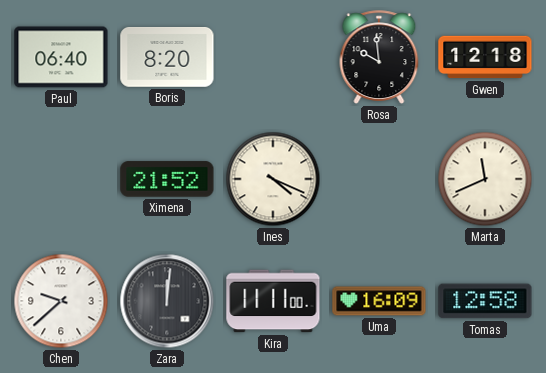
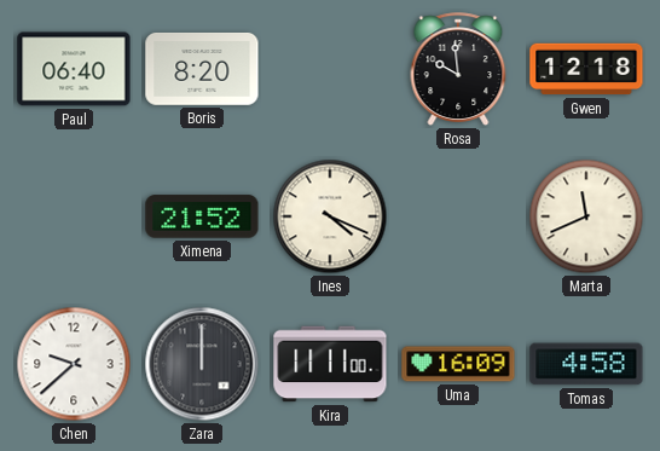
Zara: 12:01 -> 12:00 (202, 364)
Tomas: 12:58 -> 4:58 (586, 364)
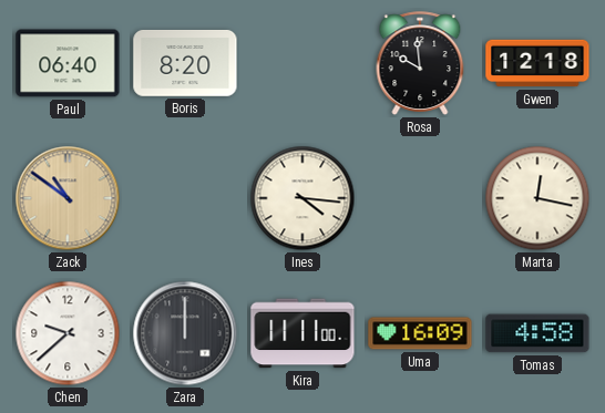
Zack: none -> 10:51 (68, 198)
Ximena: 21:52 -> none (202, 216)
Ines: 4:19 -> 4:16 (302, 198)
Marta: 11:41 -> 12:17 (537, 198)
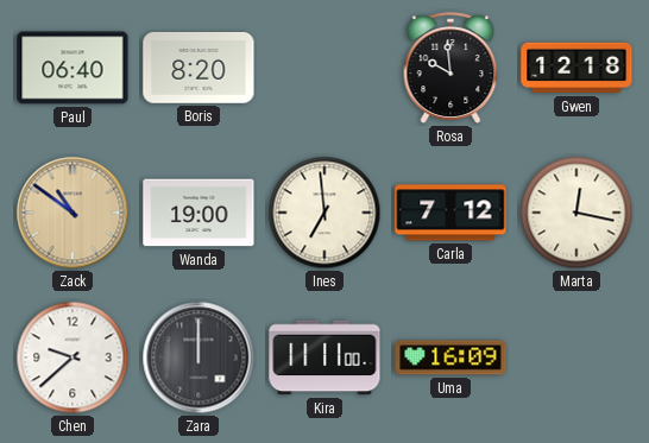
Wanda: none -> 19:00 (199, 213)
Ines: 4:16 -> 6:59 (324, 213)
Carla: none -> 7:12 (450, 213)
Tomas: 4:58 -> none (537, 333)
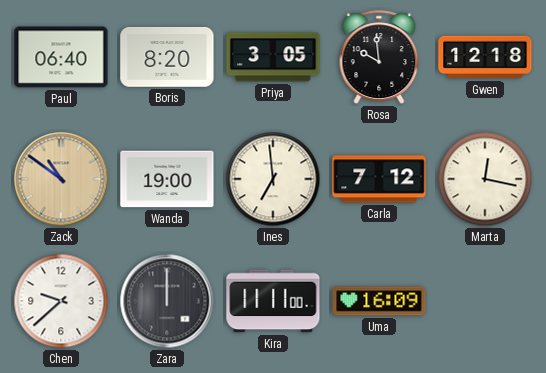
Priya: none -> 3:05 (273, 57)
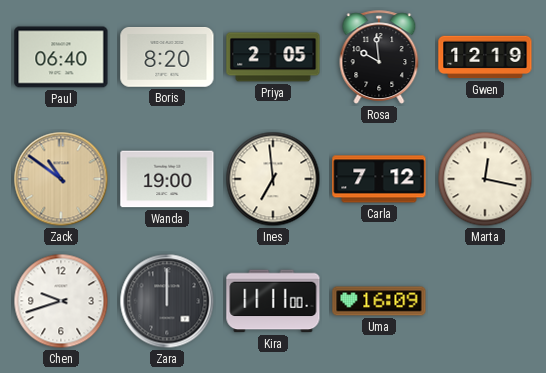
Priya: 3:05 -> 2:05 (273, 57)
Gwen: 12:18 -> 12:19 (485, 57)
Chen: 9:38 -> 9:42 (61, 301)
